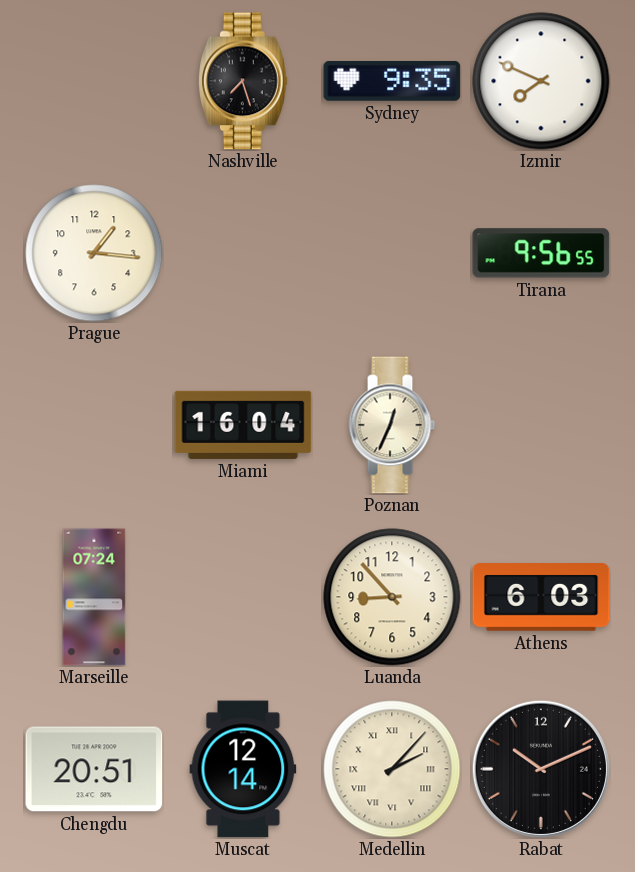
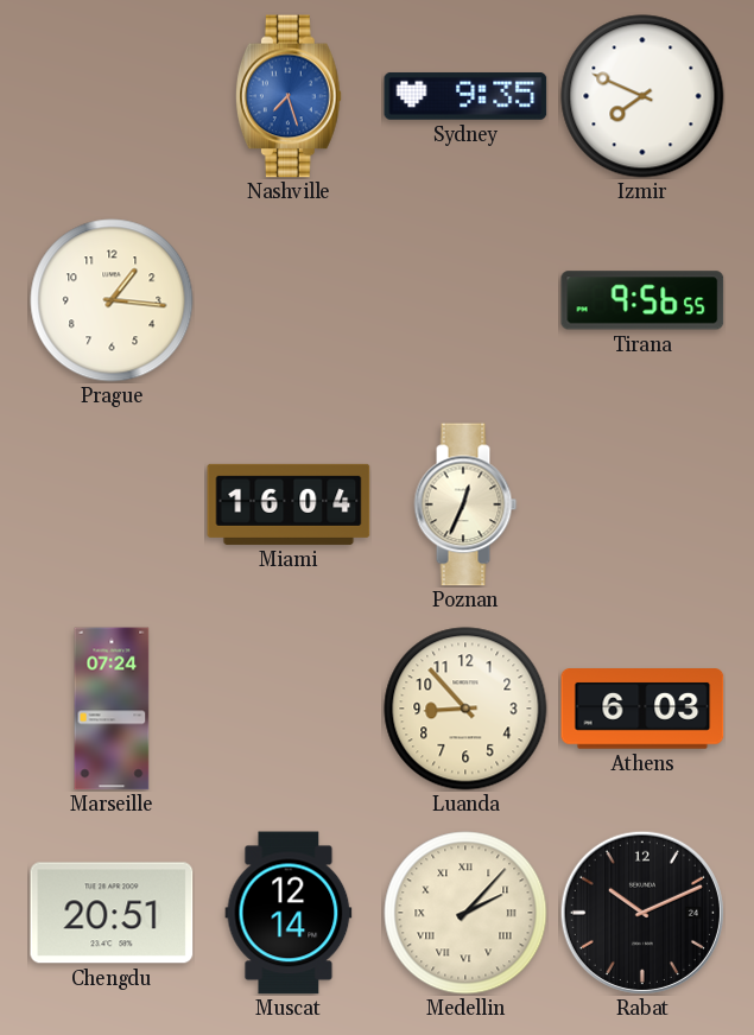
Nashville dial: black -> blue (289, 96)
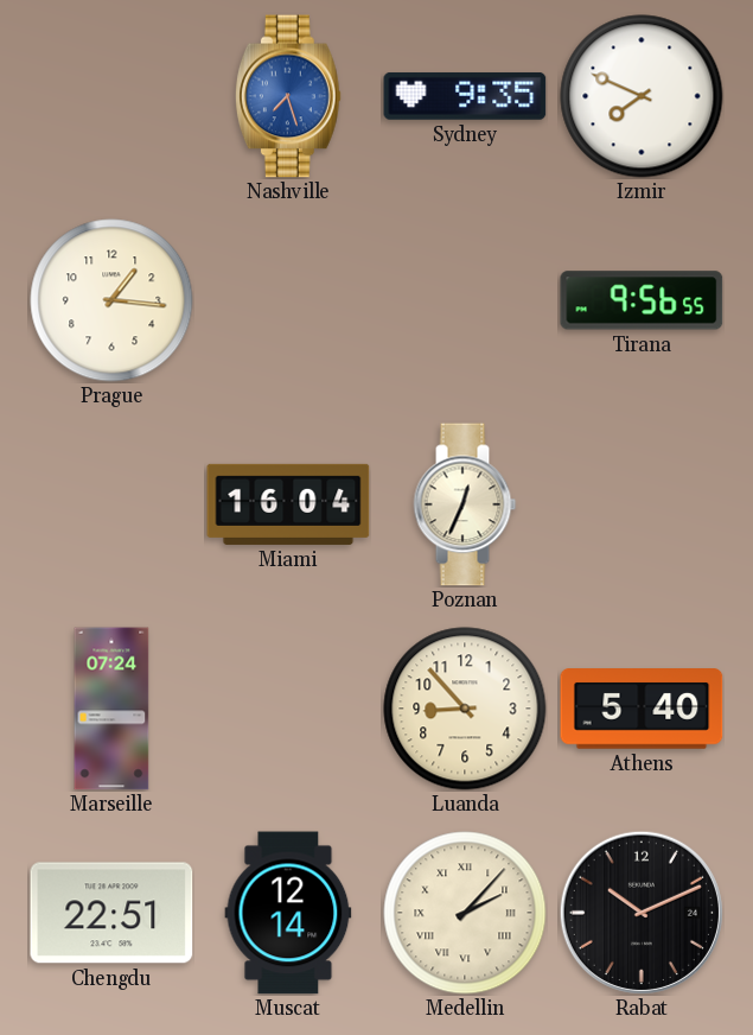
Athens: 6:03 -> 5:40 (642, 709)
Chengdu: 20:51 -> 22:51 (111, 913)
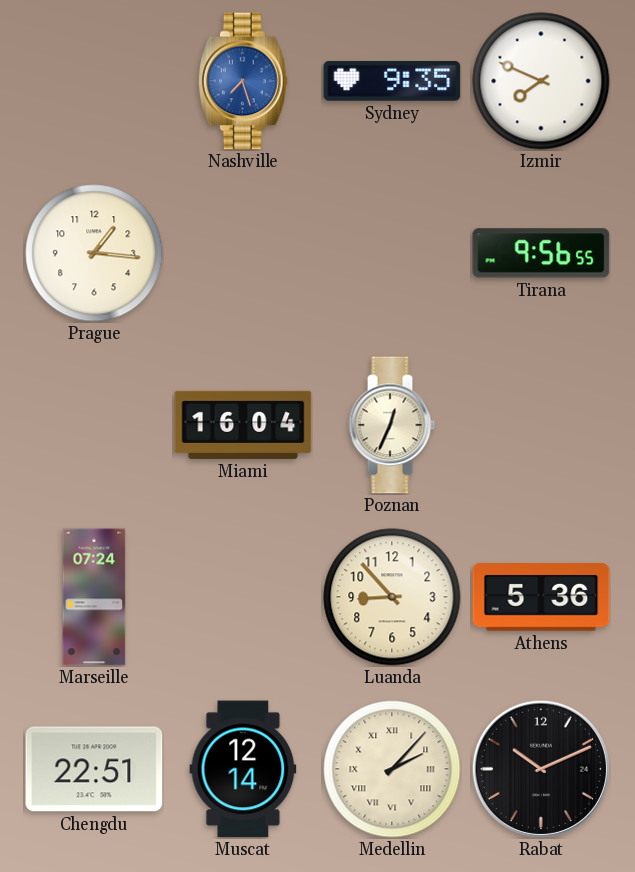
Athens: 5:40 -> 5:36 (541, 597)
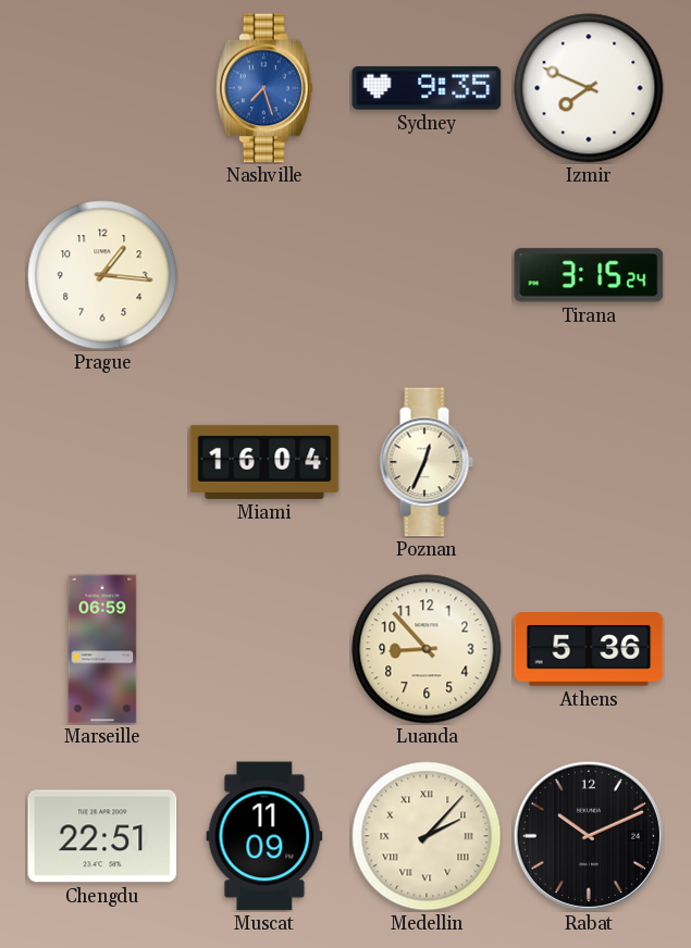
Tirana: 9:56 -> 3:15 (589, 275)
Marseille: 07:24 -> 06:59 (102, 649)
Muscat: 12:14 -> 11:09 (264, 836)
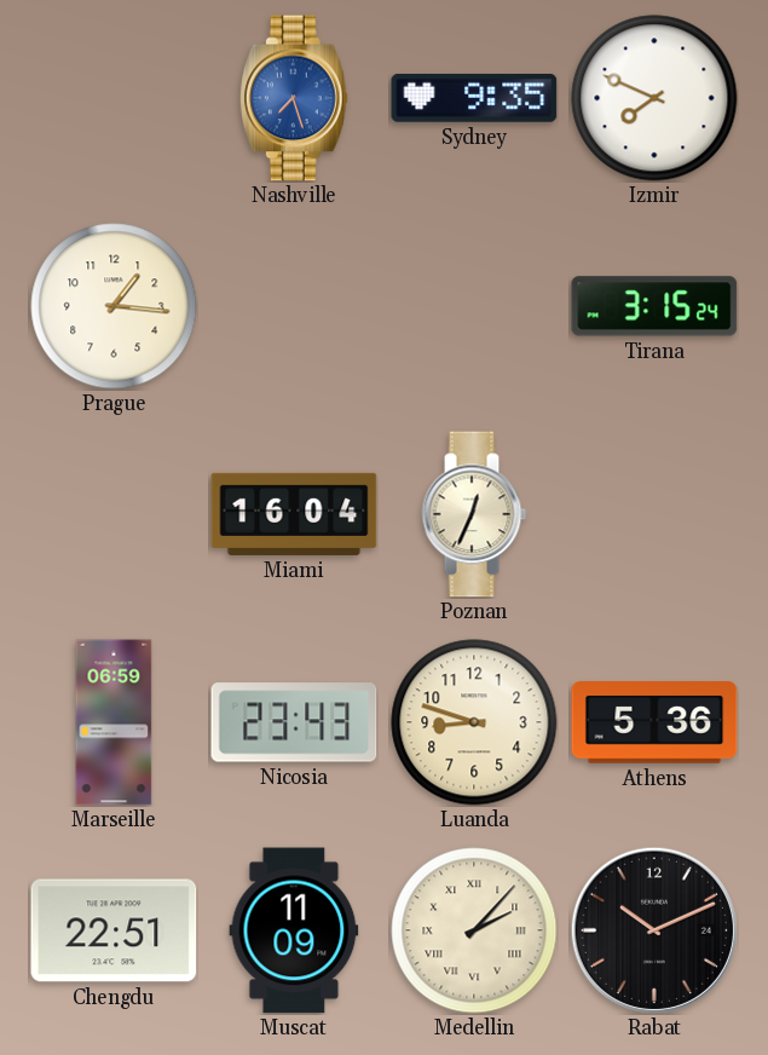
Nicosia: none -> 23:43 (294, 722)
Luanda: 8:53 -> 8:48 (474, 722)
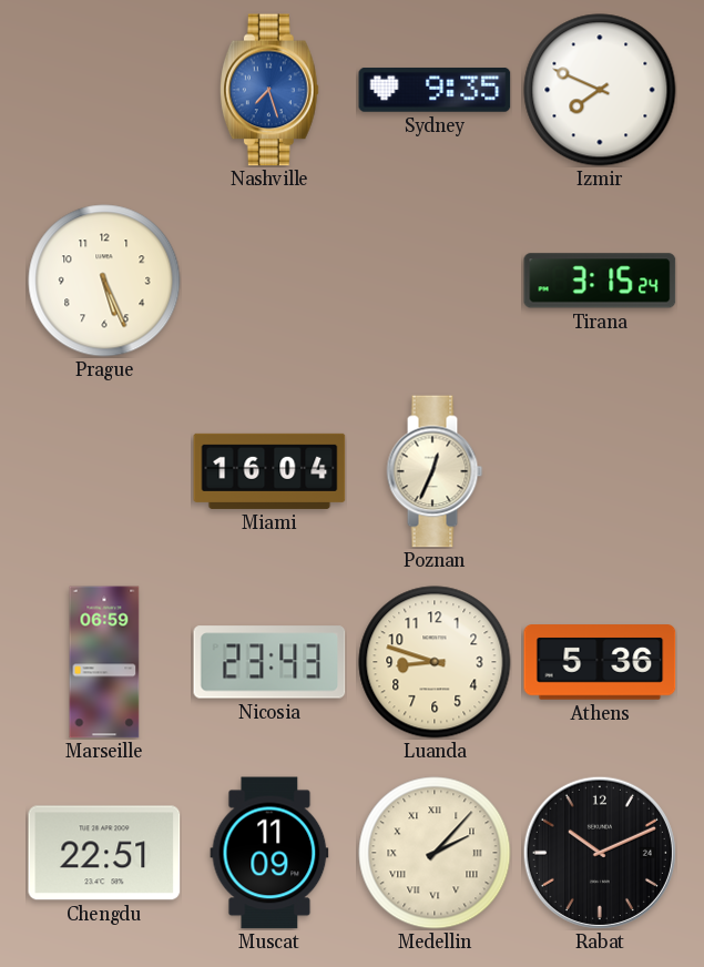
Prague: 1:16 -> 5:26 (104, 281)
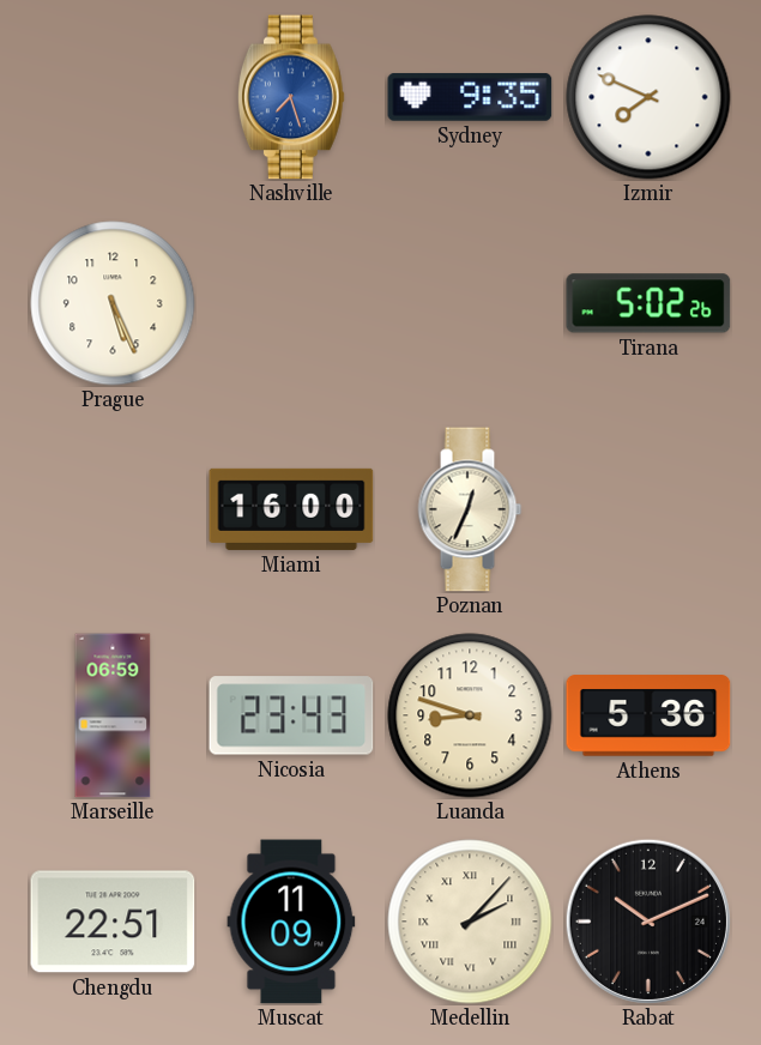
Tirana: 3:15 -> 5:02 (648, 303)
Miami: 16:04 -> 16:00 (291, 509)
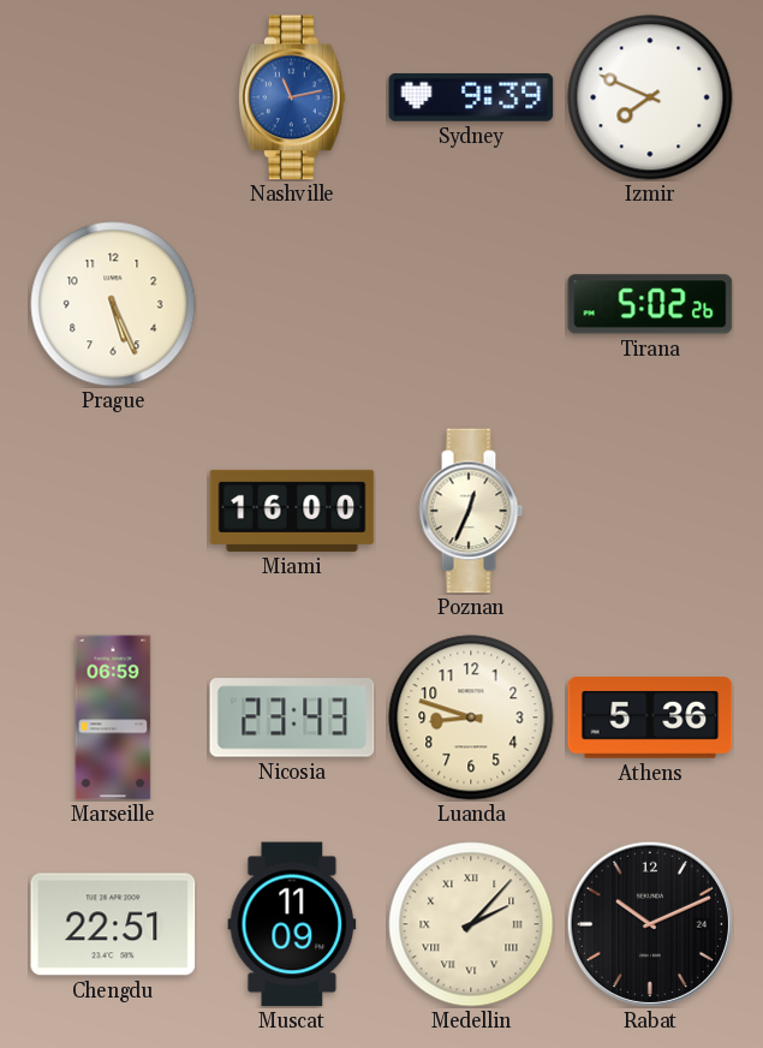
Nashville: 7:27 -> 11:13 (292, 97)
Sydney: 9:35 -> 9:39 (471, 97)
